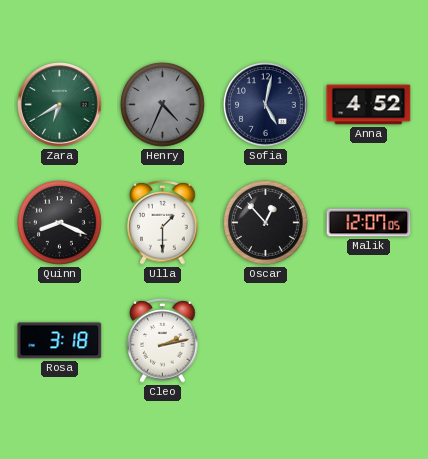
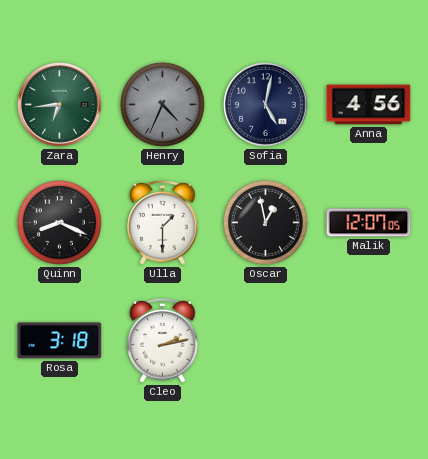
Zara: 6:40 -> 6:44 (60, 105)
Anna: 4:52 -> 4:56 (369, 105)
Oscar: 12:53 -> 12:58 (266, 223)
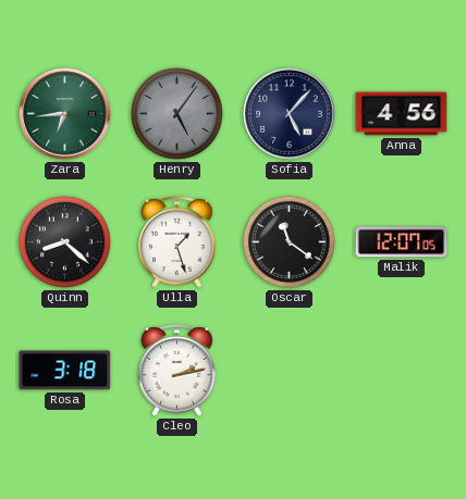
Henry: 4:34 -> 5:06 (177, 114)
Sofia: 5:02 -> 5:07 (290, 114)
Quinn: 8:19 -> 8:22 (65, 242)
Ulla: 1:30 -> 1:27 (177, 242)
Oscar: 12:58 -> 11:21 (290, 242)
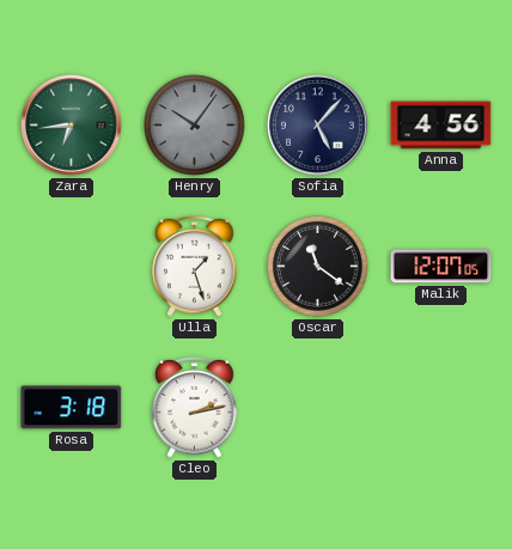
Henry: 5:06 -> 10:06 (195, 126)
Quinn: 8:22 -> none (65, 242)
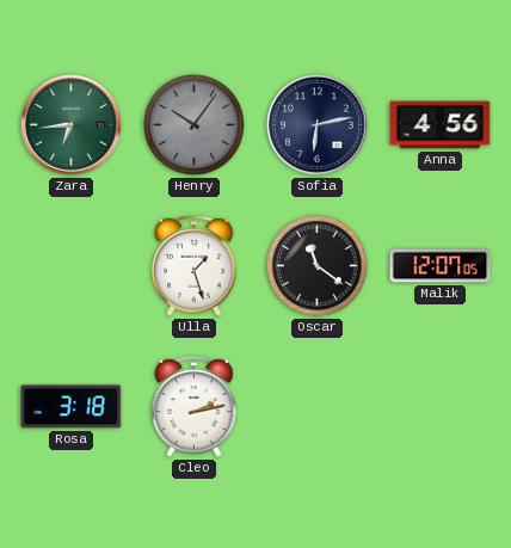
Sofia: 5:07 -> 6:13 (318, 125)
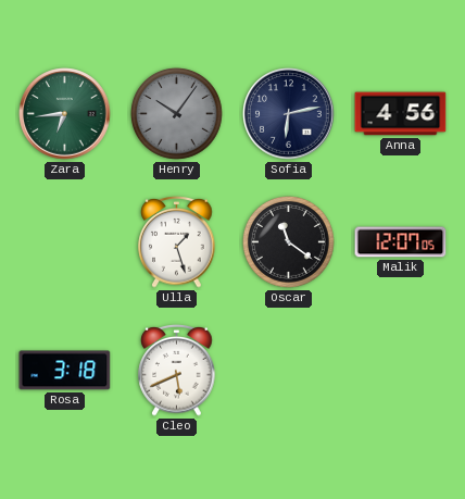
Cleo: 2:13 -> 5:41 (177, 371)
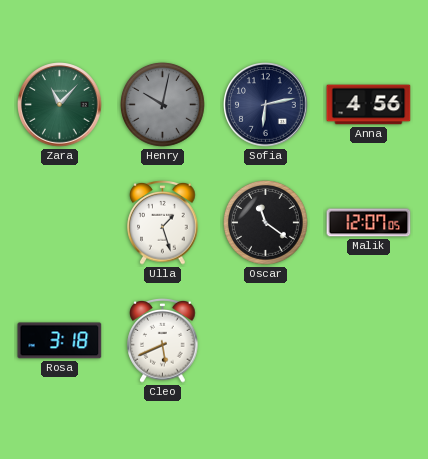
Zara: 6:44 -> 11:07 (60, 105)
Henry: 10:06 -> 10:02 (163, 105)
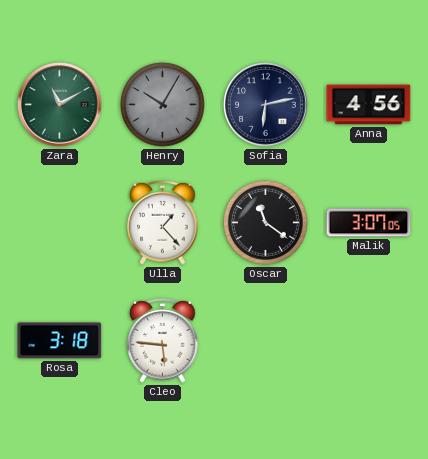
Zara: 11:07 -> 11:10 (60, 105)
Henry: 10:02 -> 10:05 (163, 105)
Ulla: 1:27 -> 1:23 (163, 223)
Malik: 12:07 -> 3:07 (369, 223)
Cleo: 5:41 -> 5:46 (163, 341)
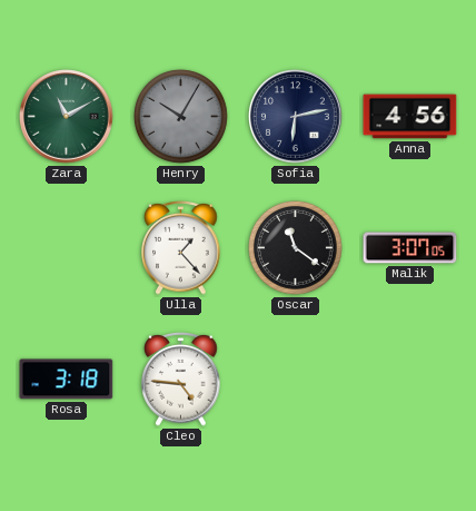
Cleo: 5:46 -> 4:46 (181, 380)
